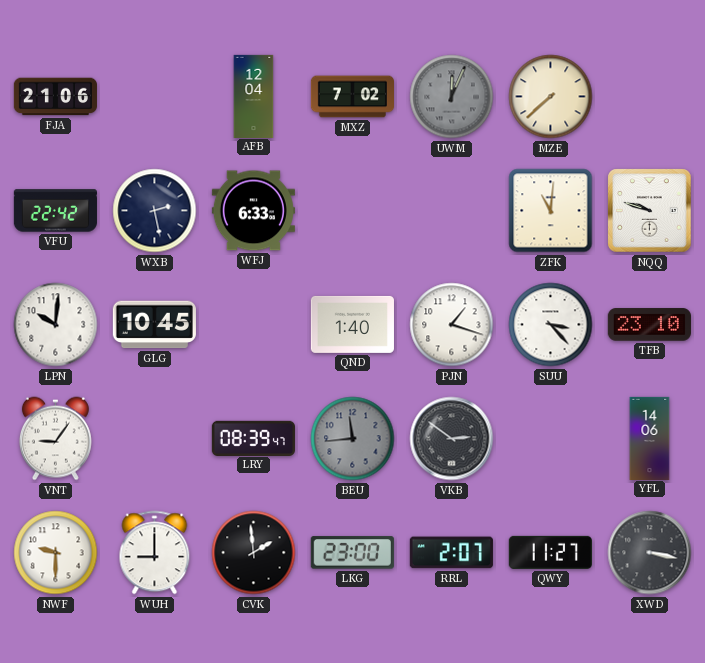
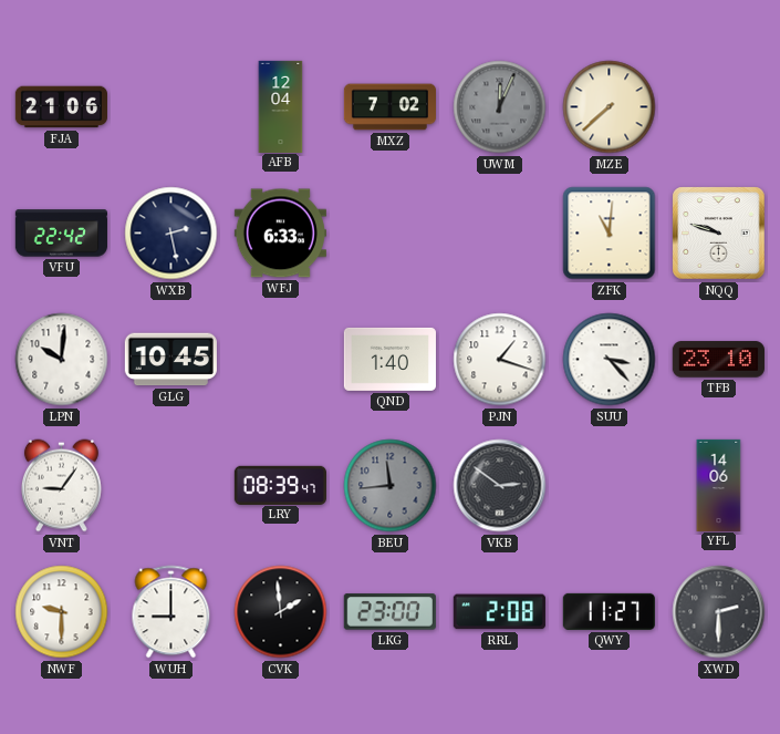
RRL: 2:07 -> 2:08 (499, 612)
XWD: 3:17 -> 2:30 (719, 612)
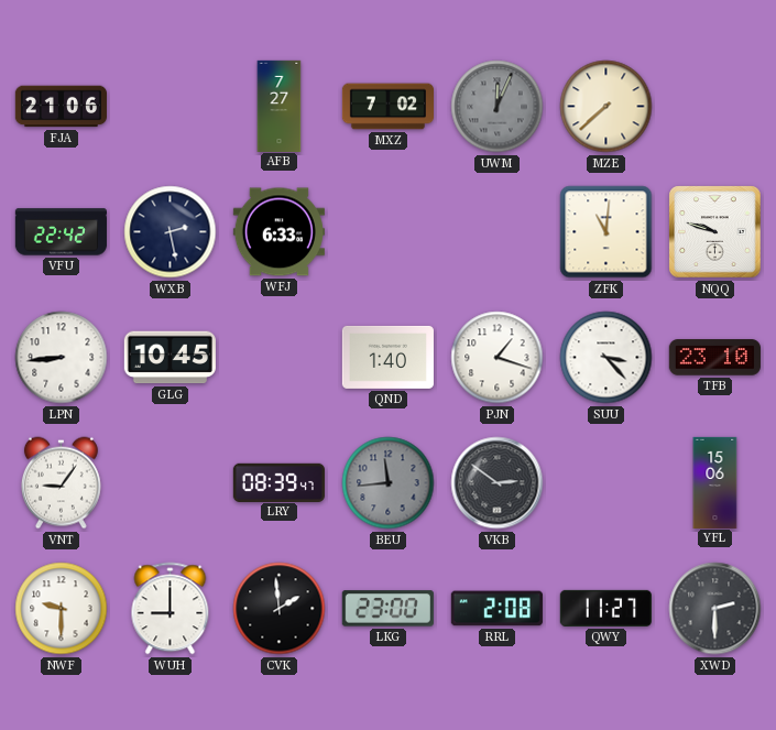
AFB: 12:04 -> 7:27 (280, 106)
LPN: 10:01 -> 8:44 (62, 358)
YFL: 14:06 -> 15:06 (715, 482)
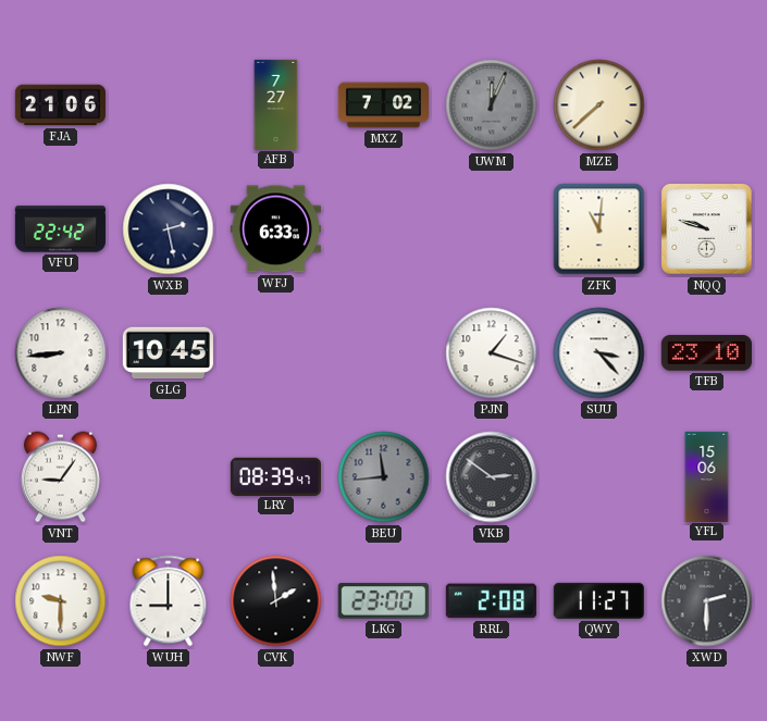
QND: 1:40 -> none (387, 357)
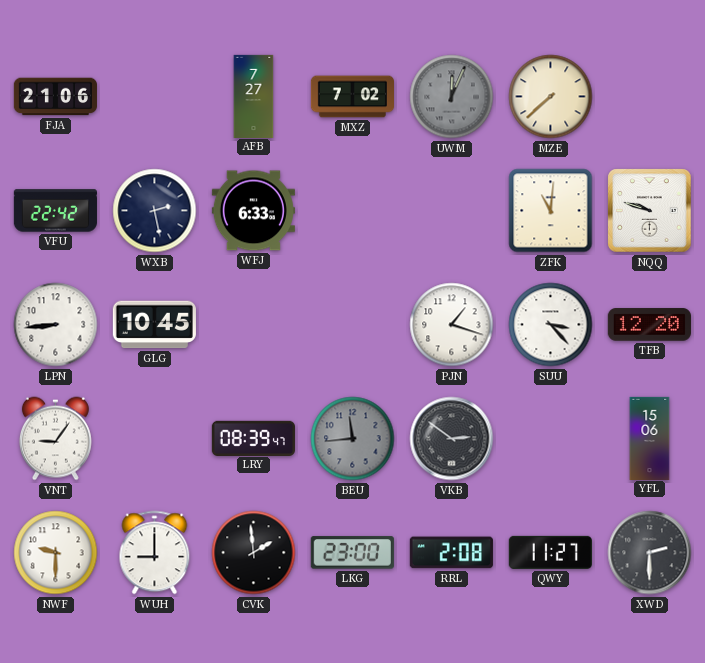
TFB: 23:10 -> 12:20 (649, 325)
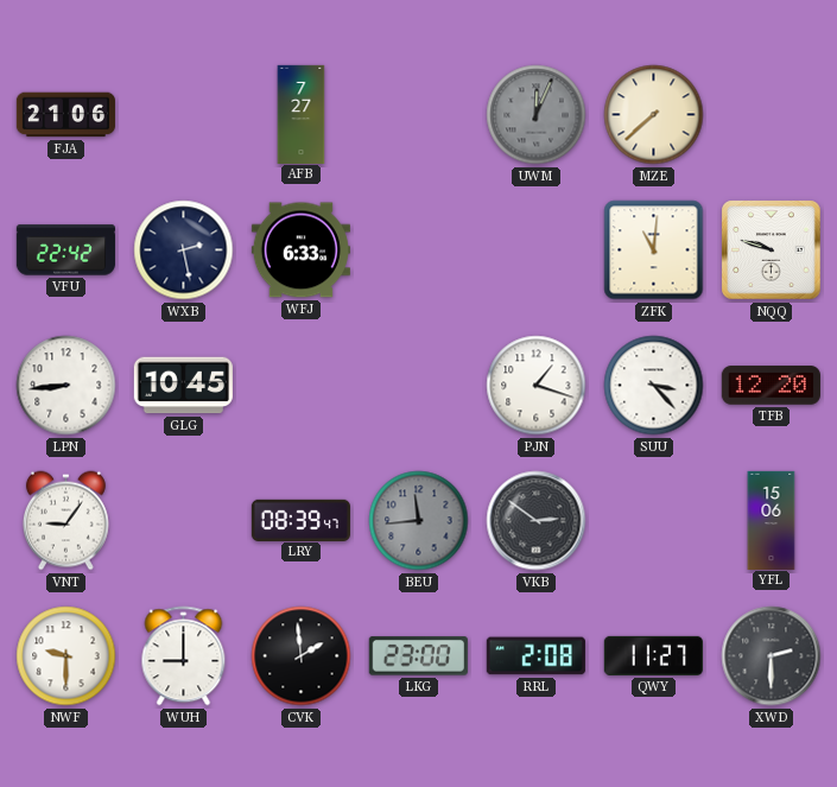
MXZ: 7:02 -> none (352, 97)
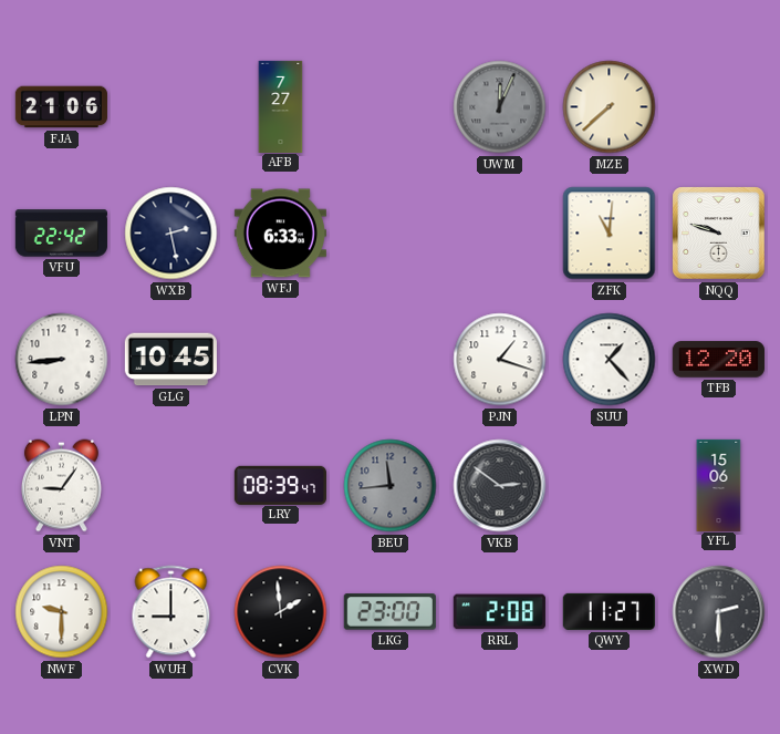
SUU: 3:23 -> 1:23 (610, 360)
